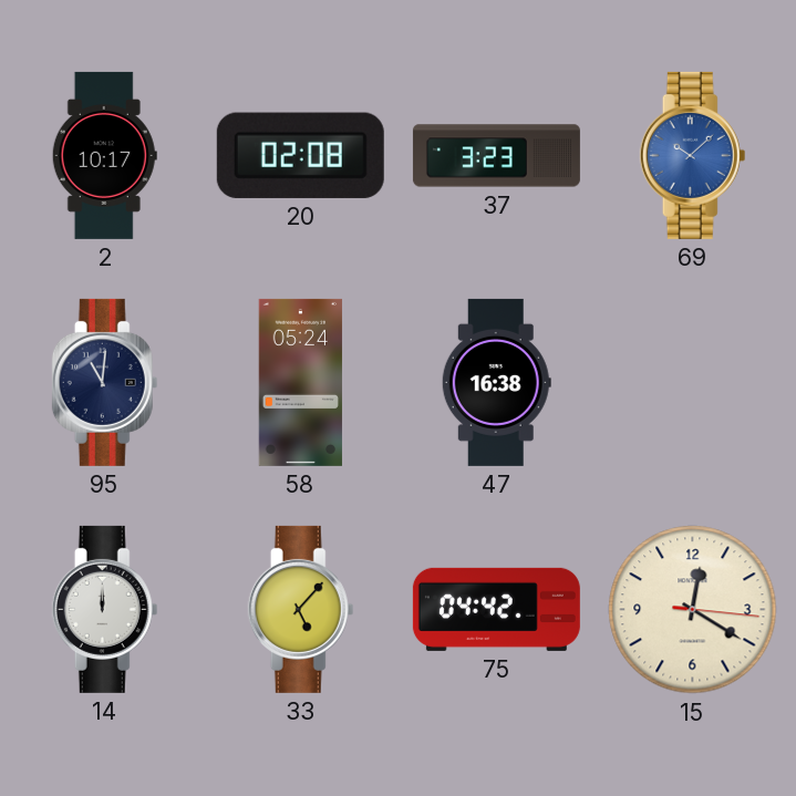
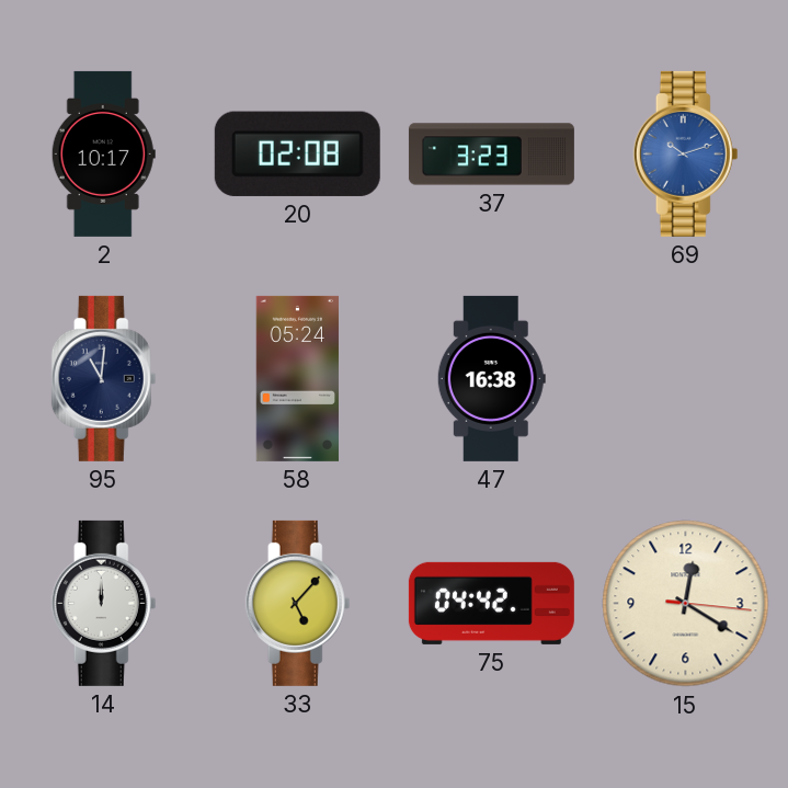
69: 10:08 -> 10:12 (686, 153)
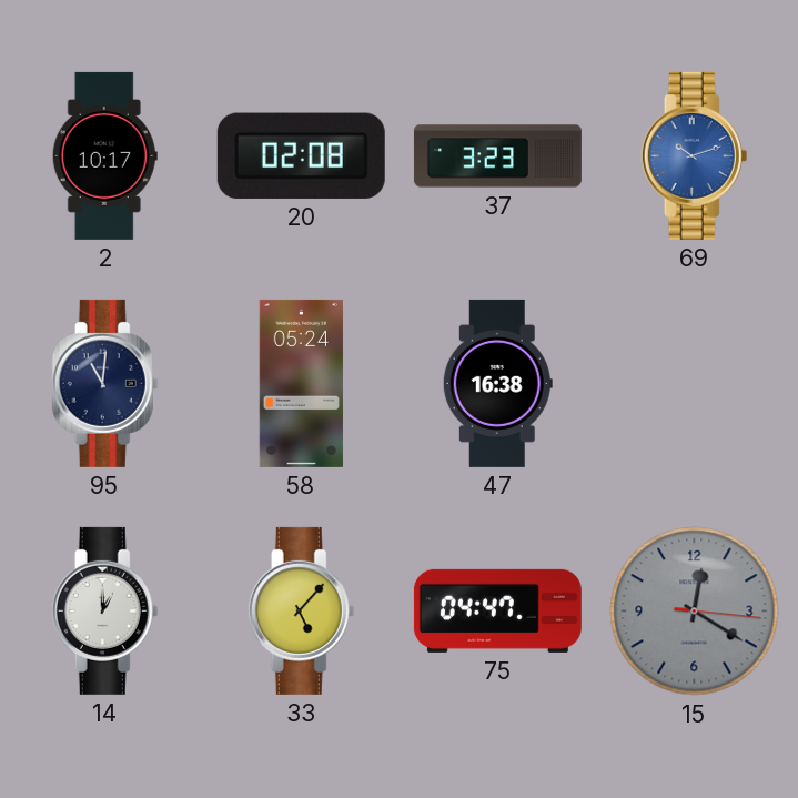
14: 12:00 -> 1:00 (105, 610)
75: 04:42 -> 04:47 (497, 610)
15 dial: cream -> grey (695, 612)
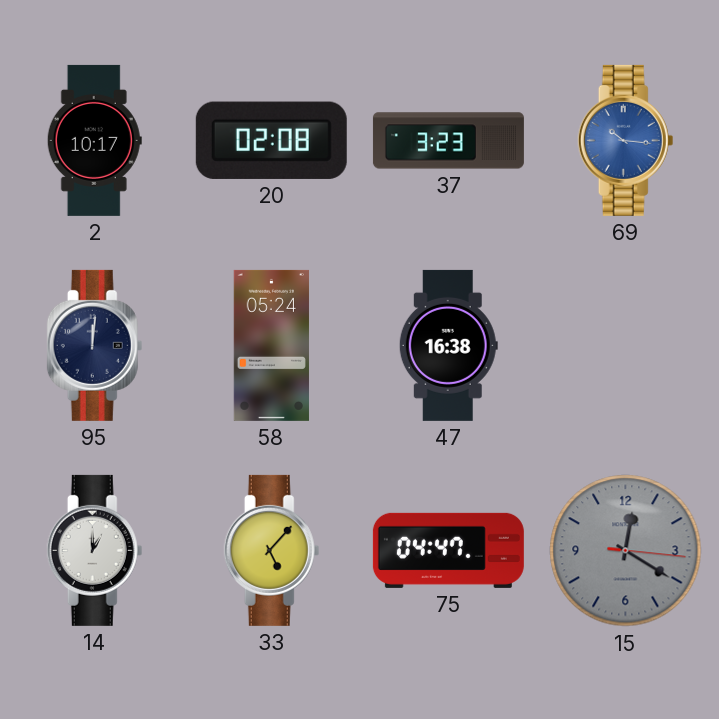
69: 10:12 -> 10:16 (626, 140)
95: 11:01 -> 12:01 (95, 345)
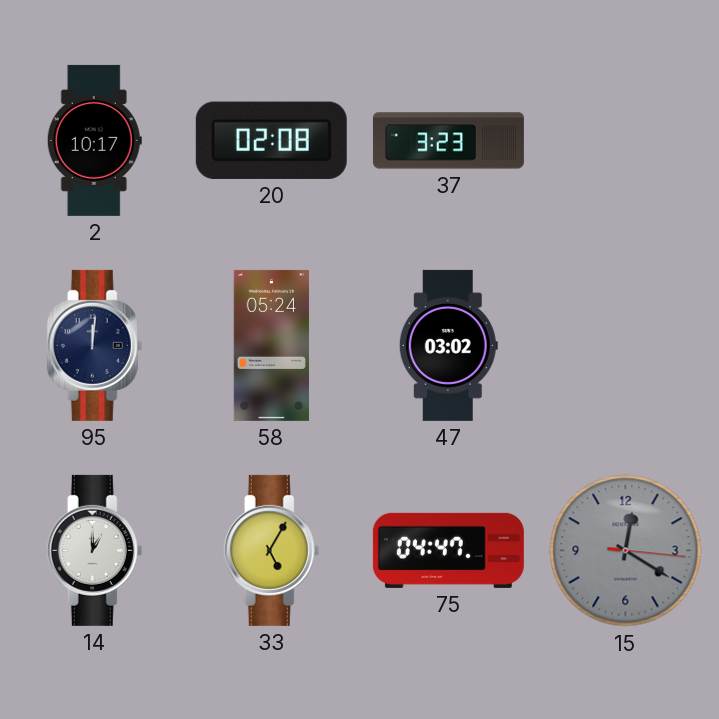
69: 10:16 -> none (626, 140)
47: 16:38 -> 03:02 (448, 345)
33: 5:07 -> 5:05 (272, 550)
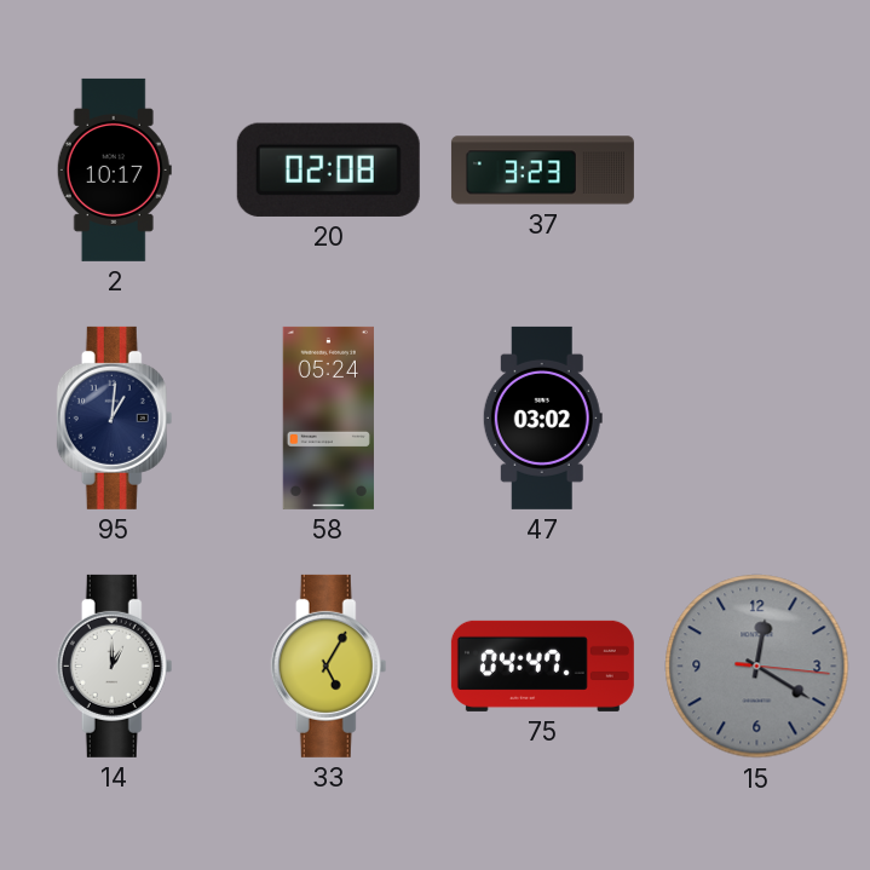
95: 12:01 -> 1:01 (115, 417)
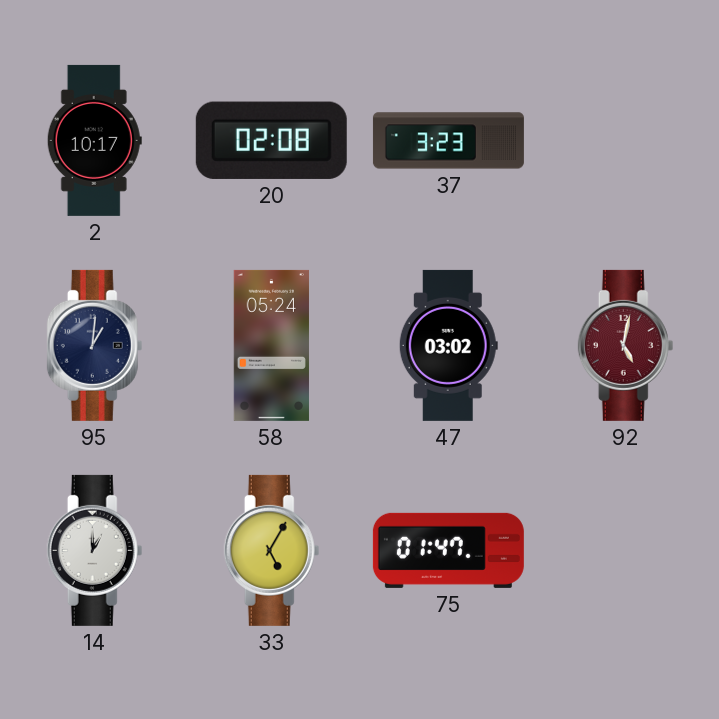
92: none -> 5:02 (626, 345)
75: 04:47 -> 01:47 (448, 550)
15: 12:20 -> none (757, 667)
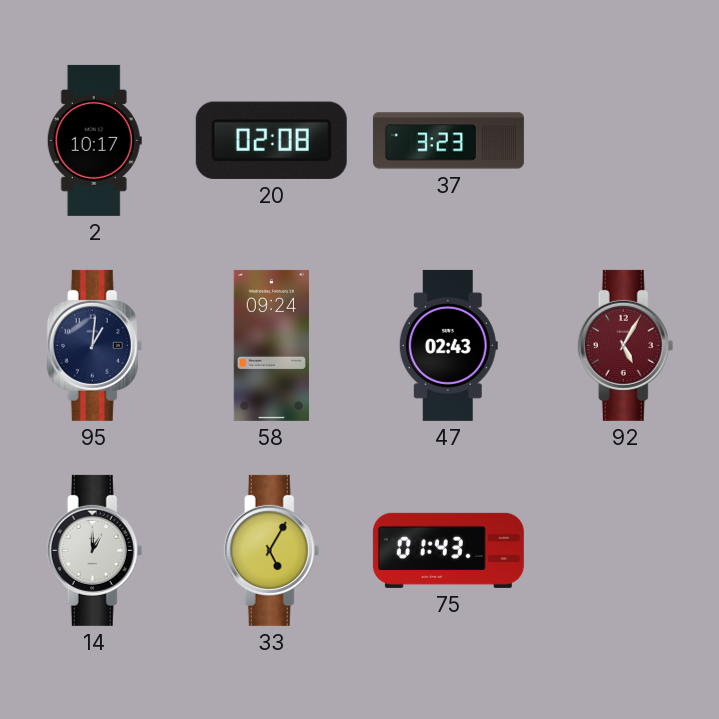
58: 05:24 -> 09:24 (271, 345)
47: 03:02 -> 02:43 (448, 345)
92: 5:02 -> 5:05 (626, 345)
75: 01:47 -> 01:43 (448, 550)
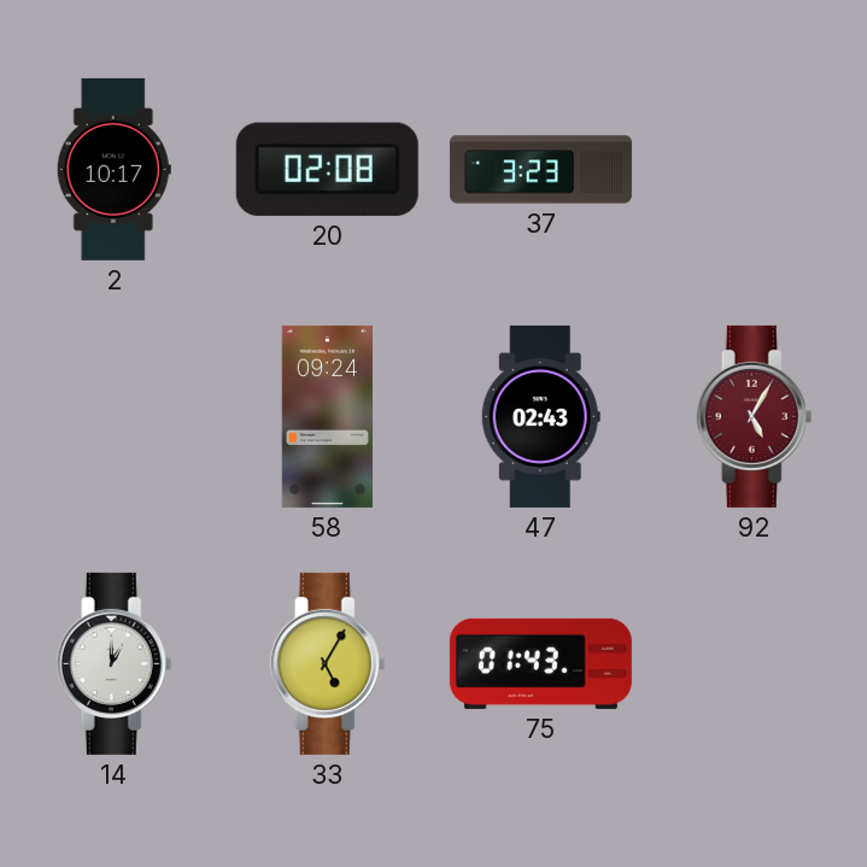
95: 1:01 -> none (95, 345)
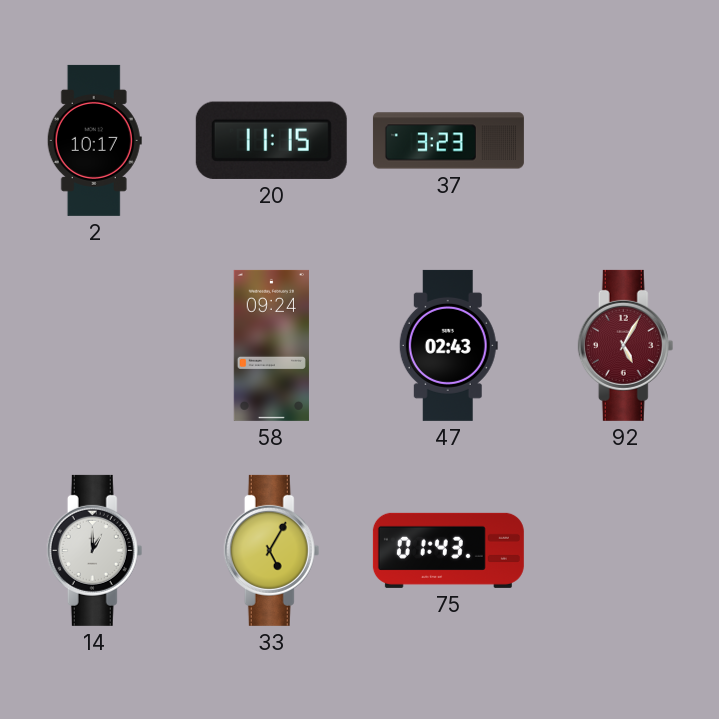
20: 02:08 -> 11:15 (271, 140)
